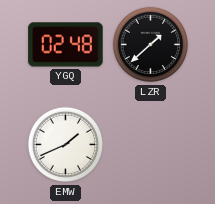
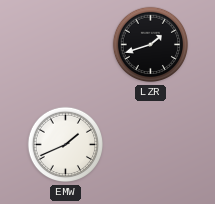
YGQ: 02:48 -> none (66, 45)
LZR: 1:38 -> 1:42 (151, 45)
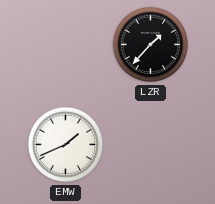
LZR: 1:42 -> 1:37 (151, 45)
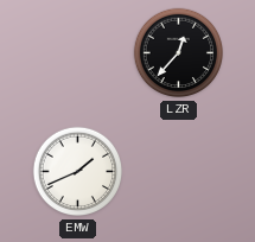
LZR: 1:37 -> 12:37 (179, 53)
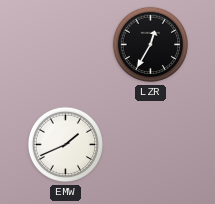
LZR: 12:37 -> 12:35 (151, 45)
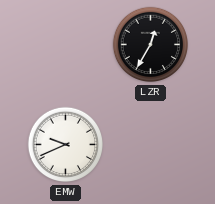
EMW: 1:41 -> 9:41 (66, 145)
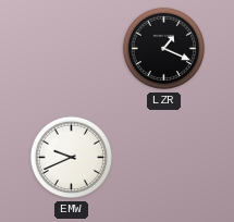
LZR: 12:35 -> 1:19 (164, 49)
